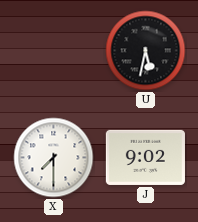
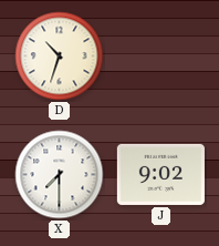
D: none -> 10:33 (60, 57)
U: 5:32 -> none (146, 51)
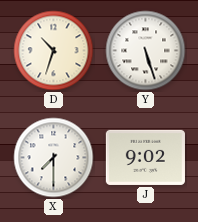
Y: none -> 5:27 (146, 51)
